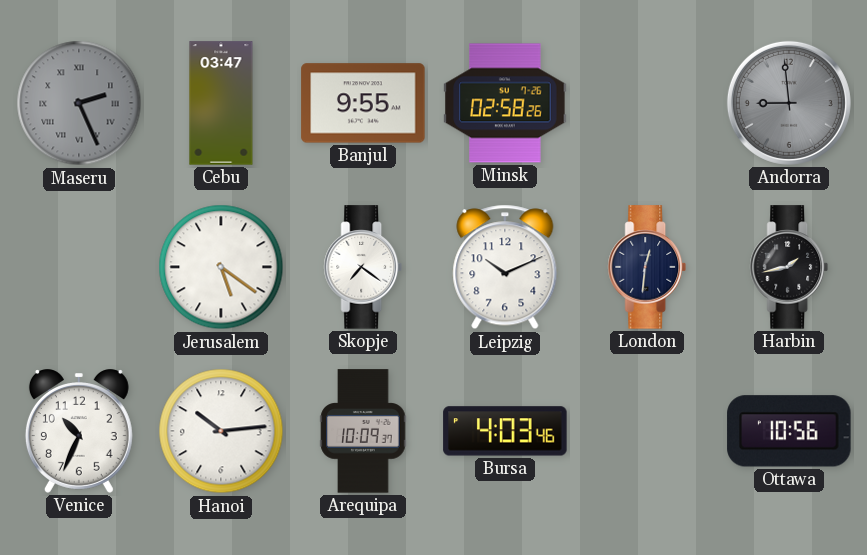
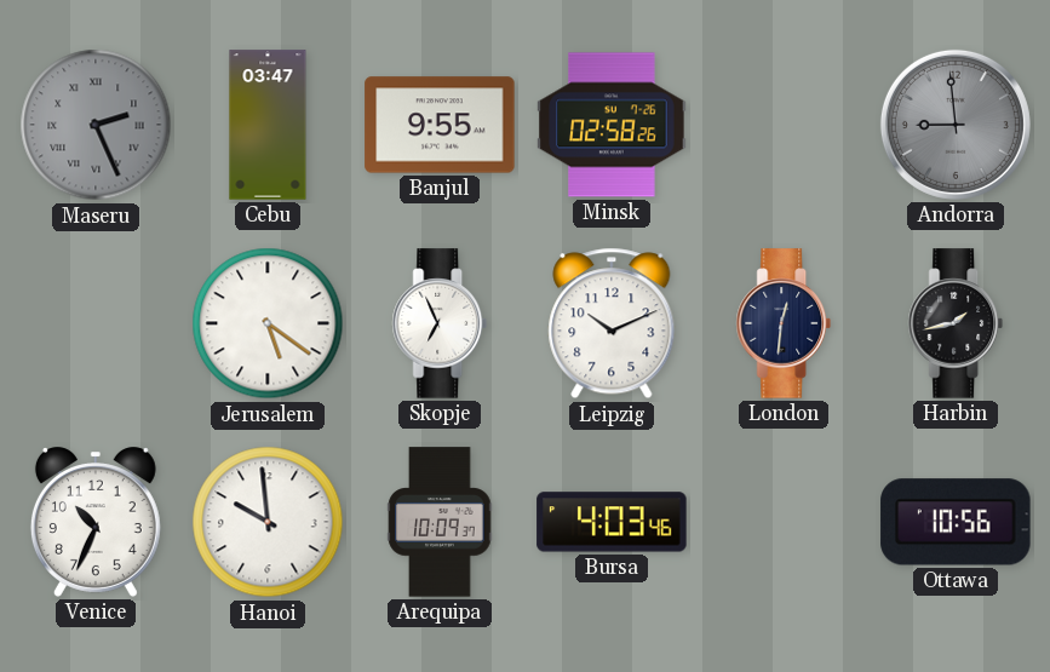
Skopje: 7:21 -> 6:56 (440, 323)
Hanoi: 10:14 -> 9:59 (268, 522)
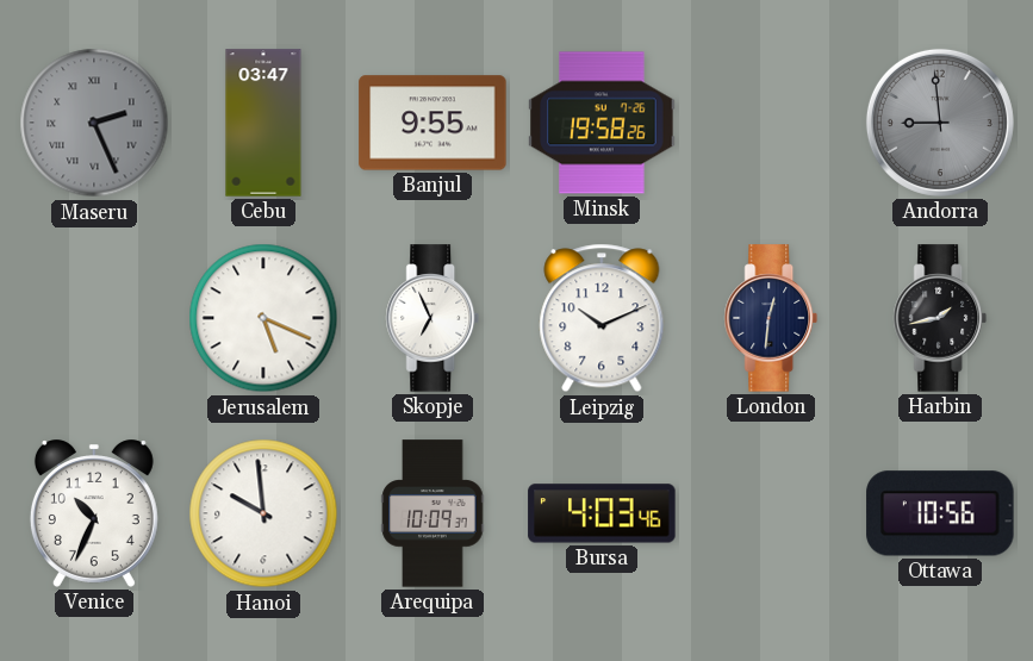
Minsk: 02:58 -> 19:58 (602, 123)
Jerusalem: 5:21 -> 5:19 (263, 318)
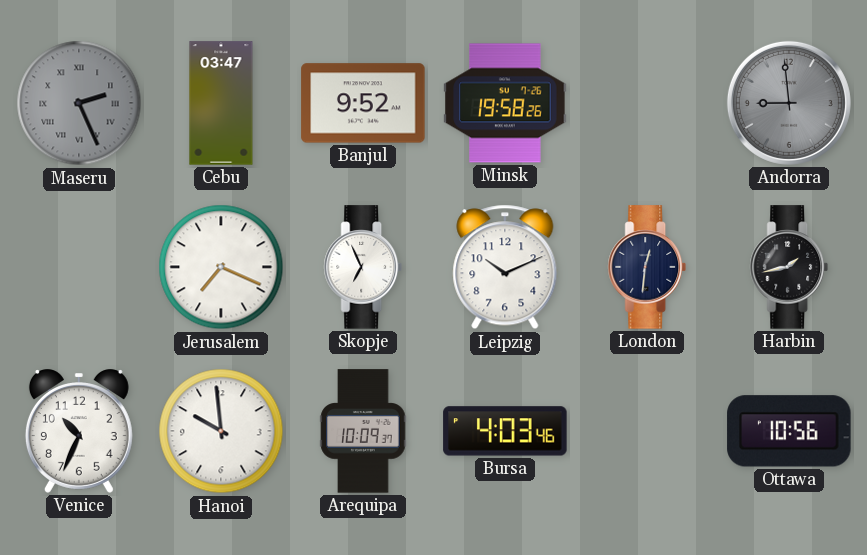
Banjul: 9:55 -> 9:52 (363, 103)
Jerusalem: 5:19 -> 7:19 (221, 267)
